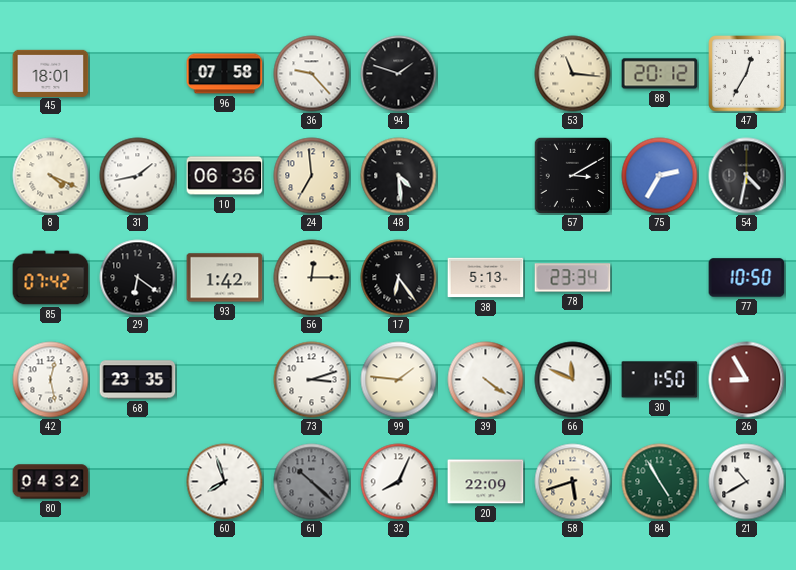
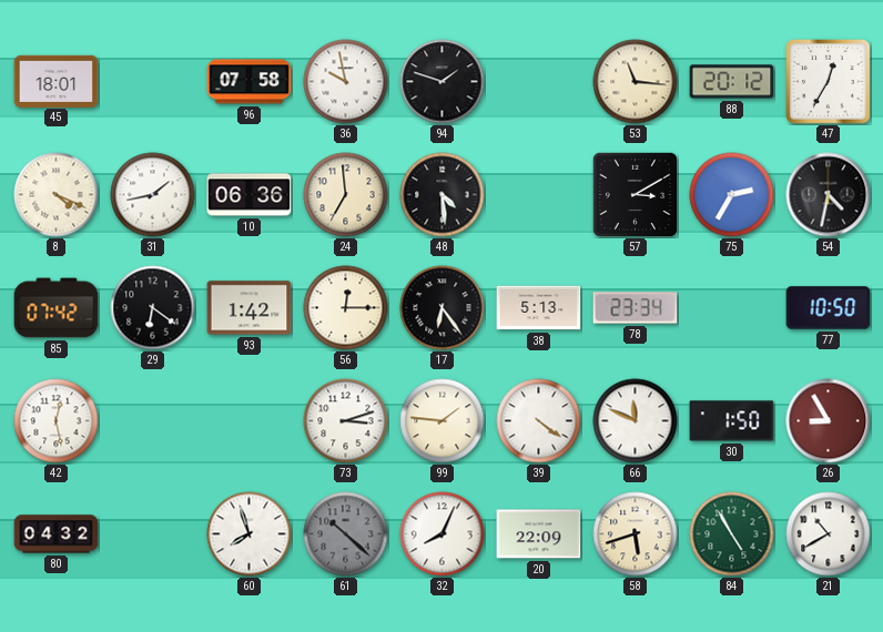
36: 9:23 -> 9:58 (346, 82)
68: 23:35 -> none (138, 380)
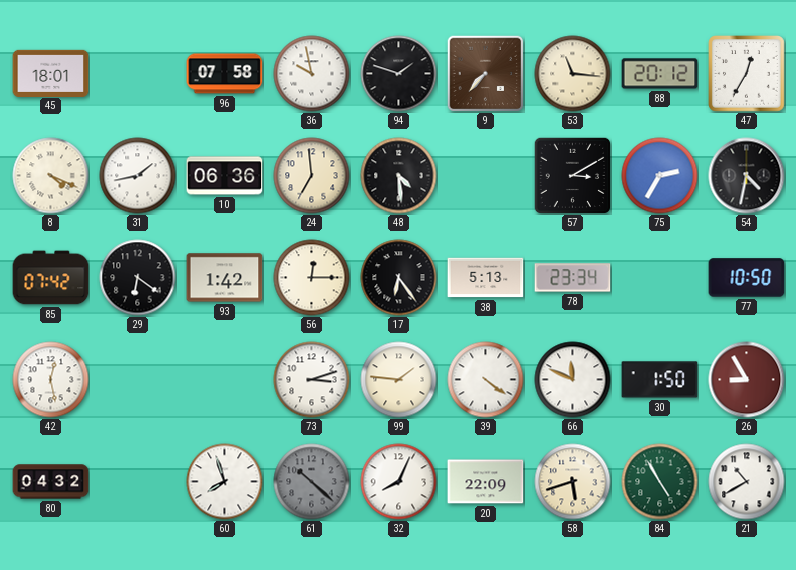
9: none -> 7:37 (485, 73)
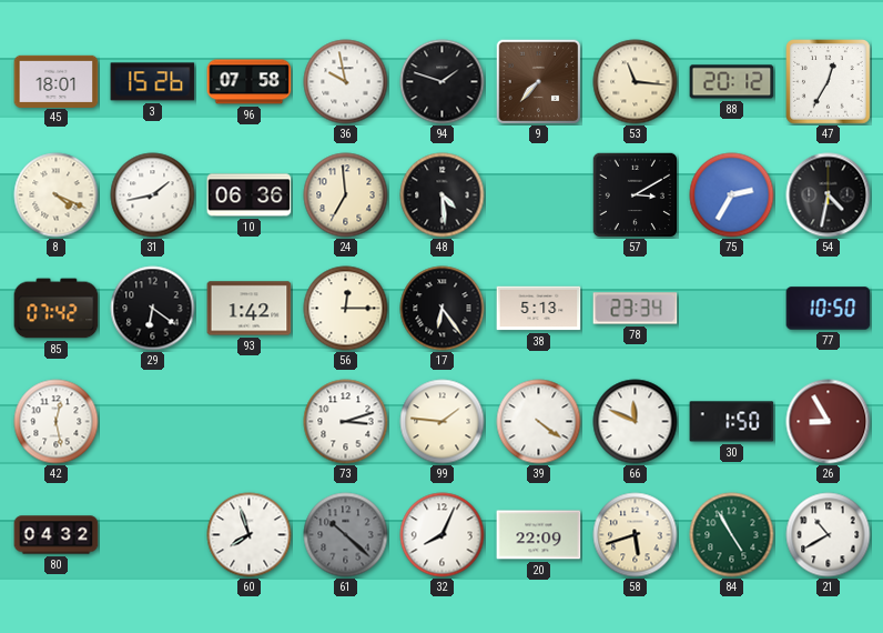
3: none -> 15:26 (153, 82)
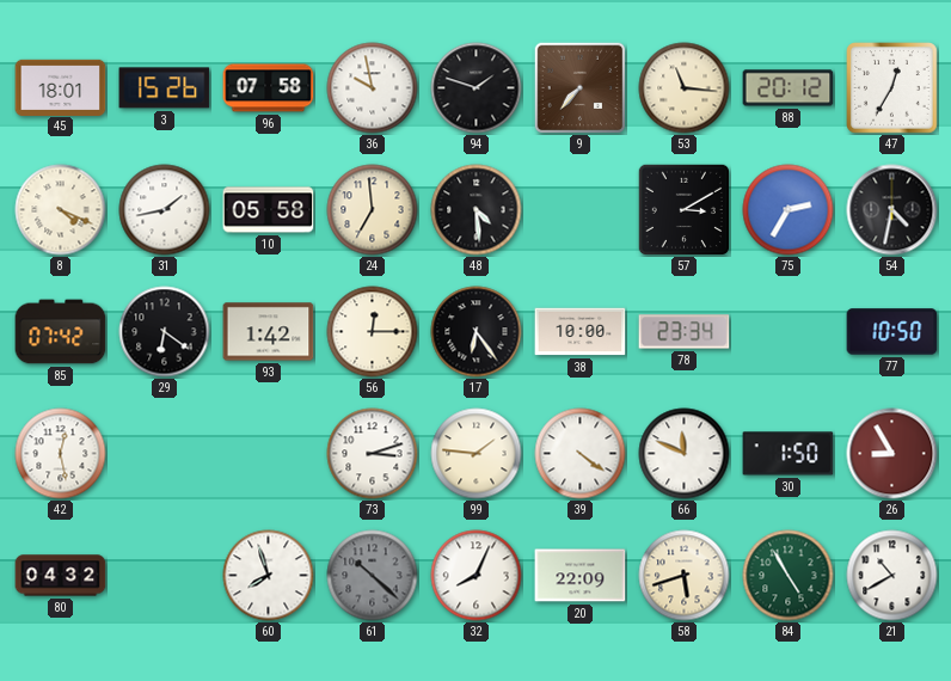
10: 06:36 -> 05:58 (269, 210)
38: 5:13 -> 10:00 (581, 332)
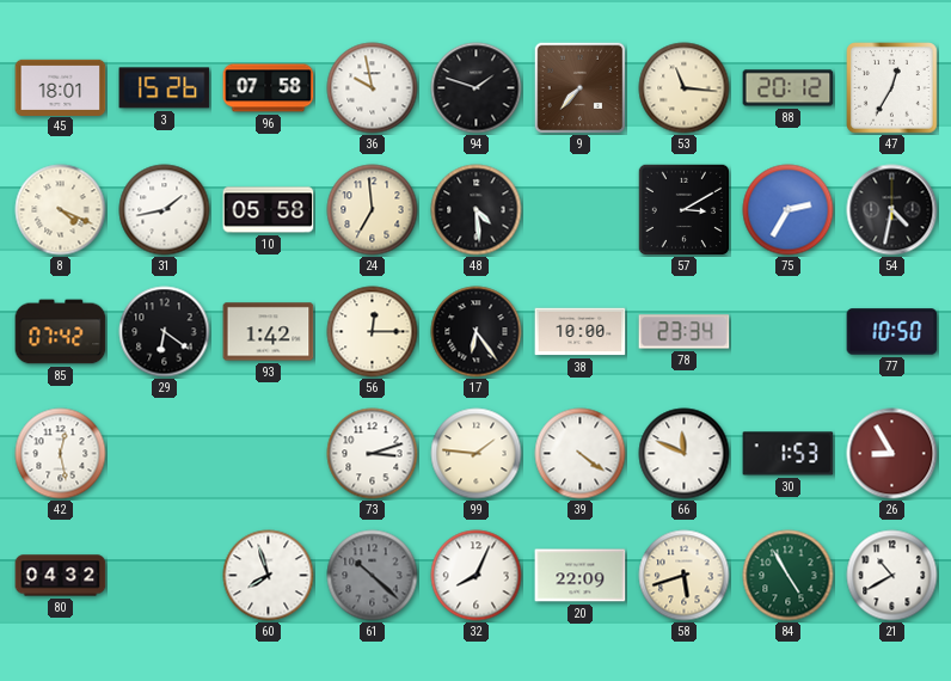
30: 1:50 -> 1:53 (789, 454)
